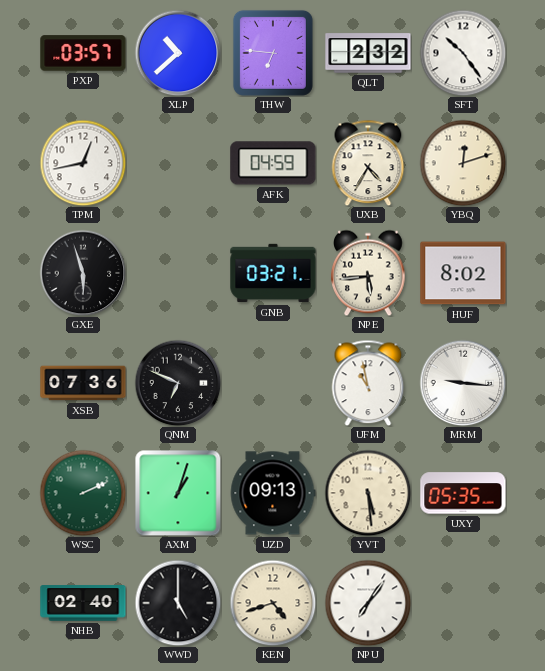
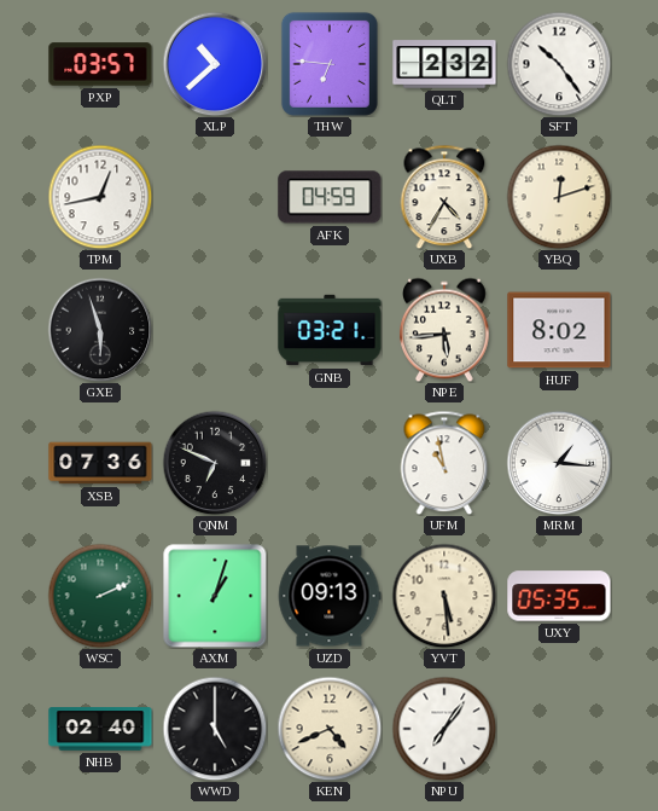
MRM: 9:16 -> 1:16 (559, 463)
KEN: 4:42 -> 4:41 (330, 729)
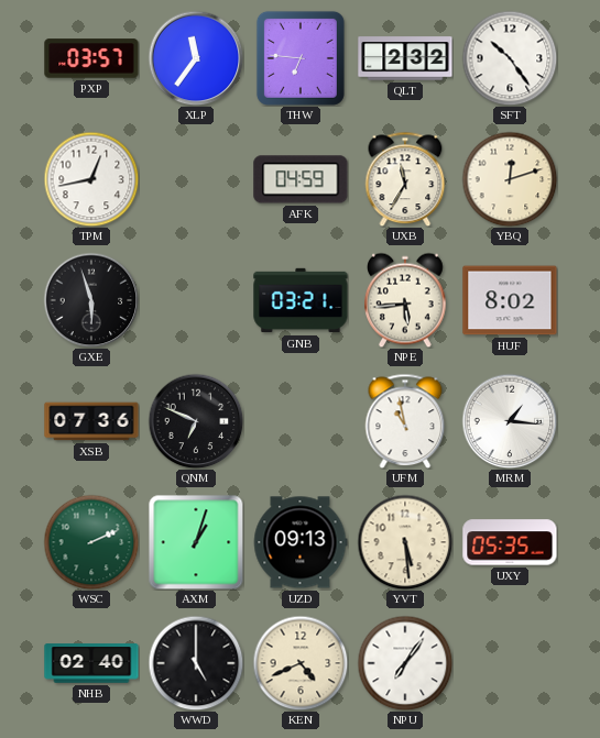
XLP: 10:38 -> 11:36 (196, 58)
UXB: 4:35 -> 11:35 (405, 179)
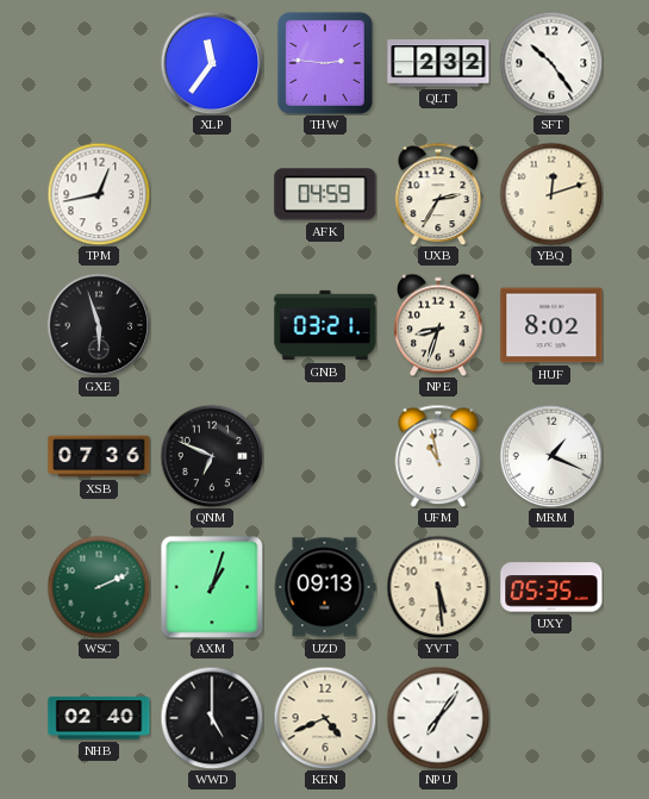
PXP: 03:57 -> none (91, 58)
THW: 6:46 -> 2:46 (325, 63)
UXB: 11:35 -> 2:35 (438, 194)
NPE: 5:44 -> 8:33 (439, 325)
MRM: 1:16 -> 1:19 (551, 456)
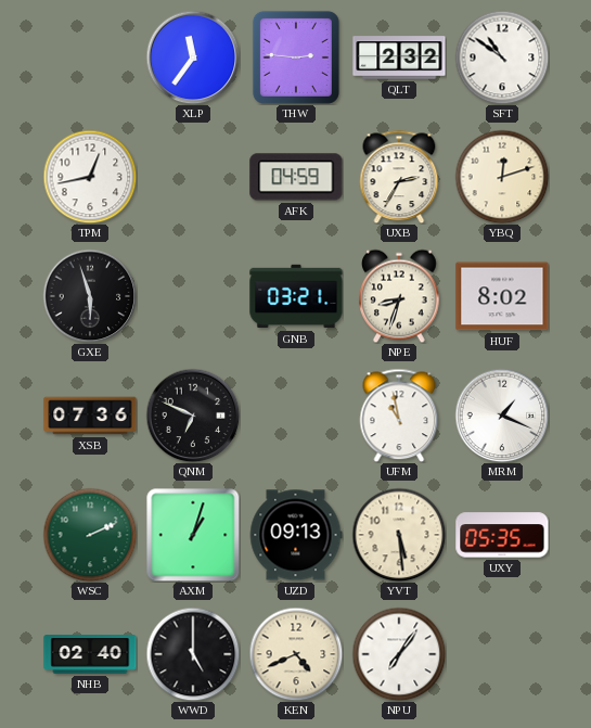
SFT: 10:24 -> 10:51 (502, 58)
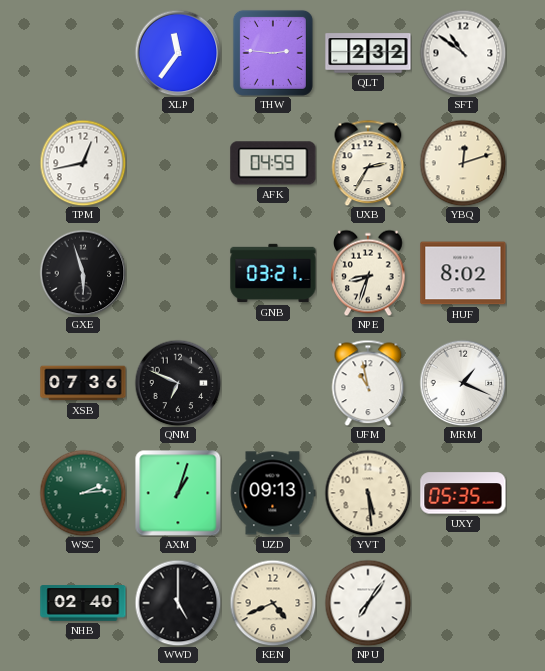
WSC: 2:11 -> 2:14 (83, 493)
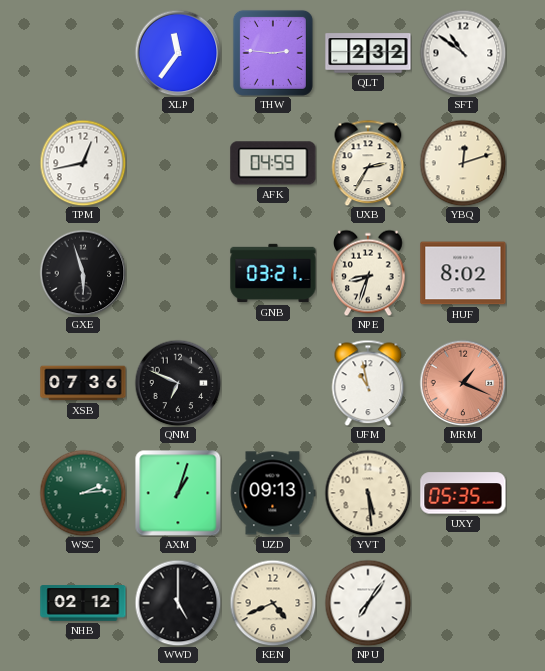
MRM dial: white -> salmon (463, 383)
NHB: 02:40 -> 02:12 (83, 603)
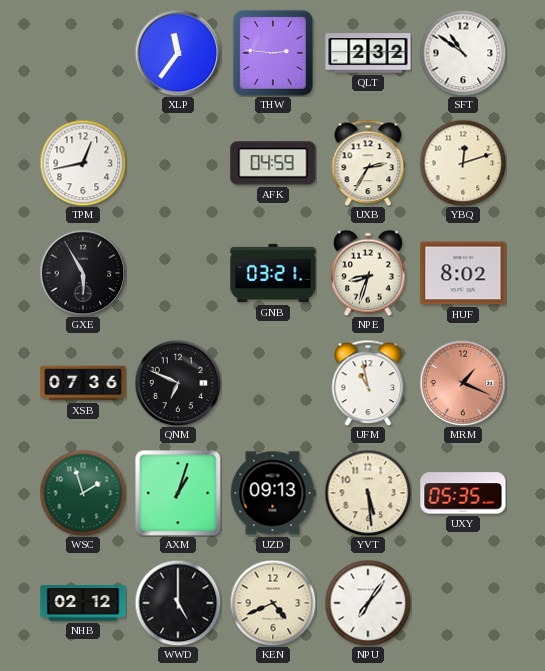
GXE: 5:57 -> 5:55 (83, 273)
WSC: 2:14 -> 1:57 (83, 493)
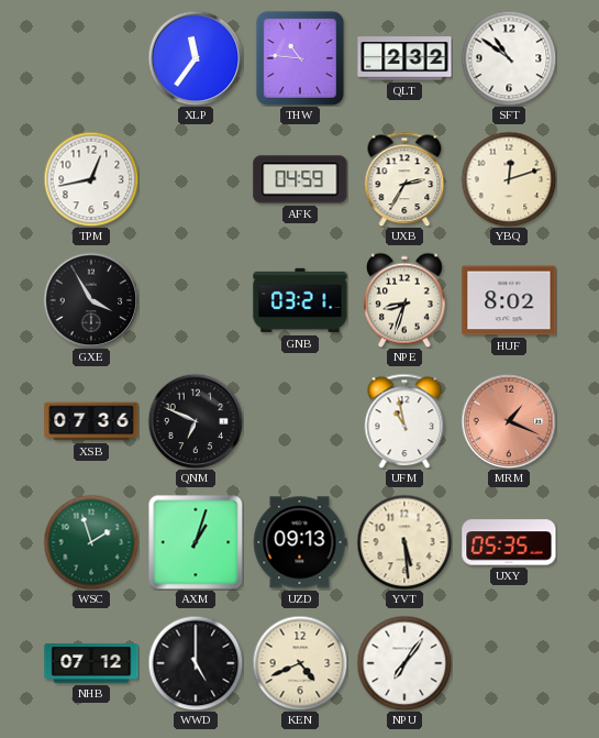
THW: 2:46 -> 10:46 (300, 58)
GXE: 5:55 -> 3:55 (91, 300)
NHB: 02:12 -> 07:12 (91, 663)
